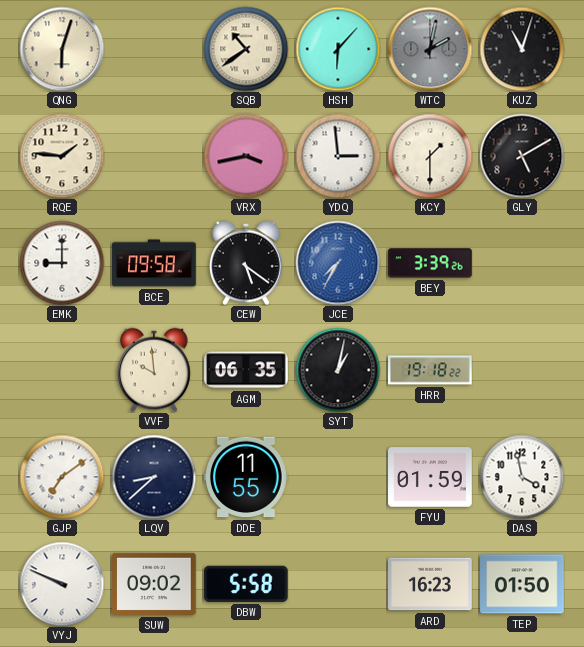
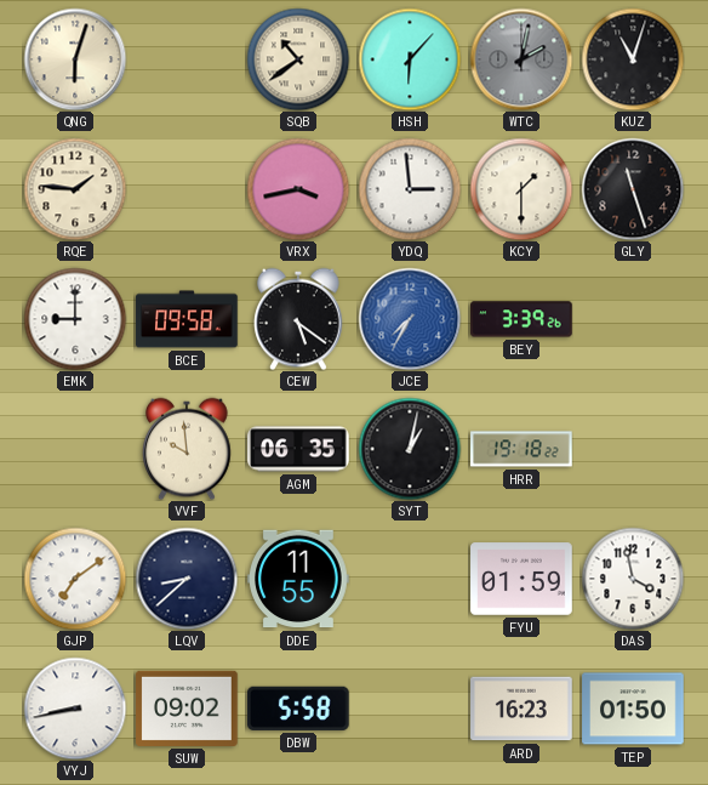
GLY: 5:10 -> 11:27 (633, 189)
VYJ: 9:49 -> 8:43 (75, 709)
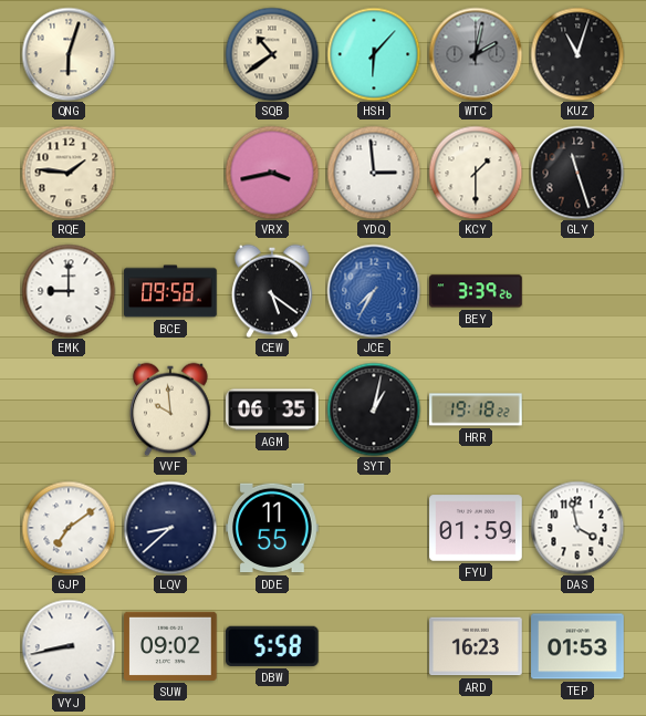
TEP: 01:50 -> 01:53 (577, 646)
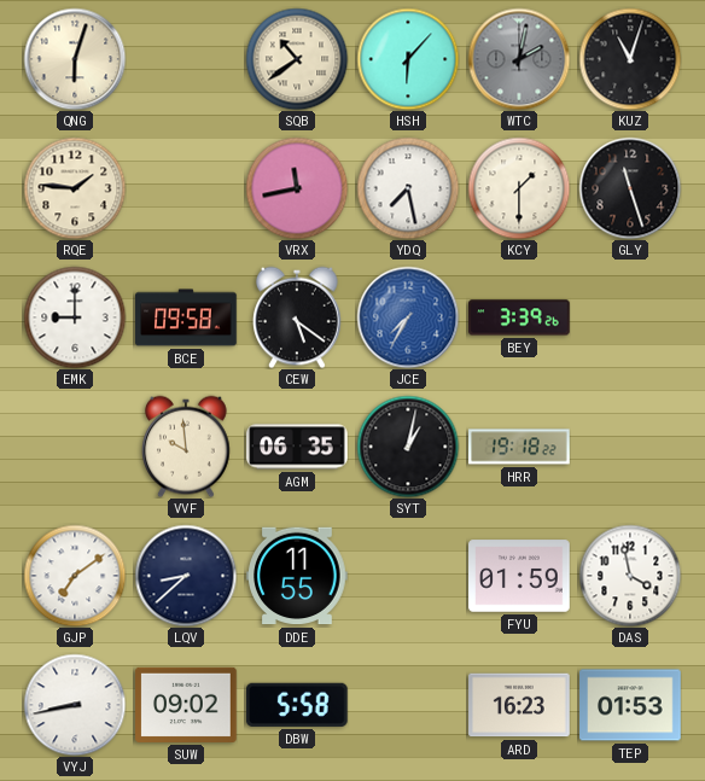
VRX: 3:43 -> 11:43 (297, 188)
YDQ: 2:59 -> 7:28 (408, 188)
